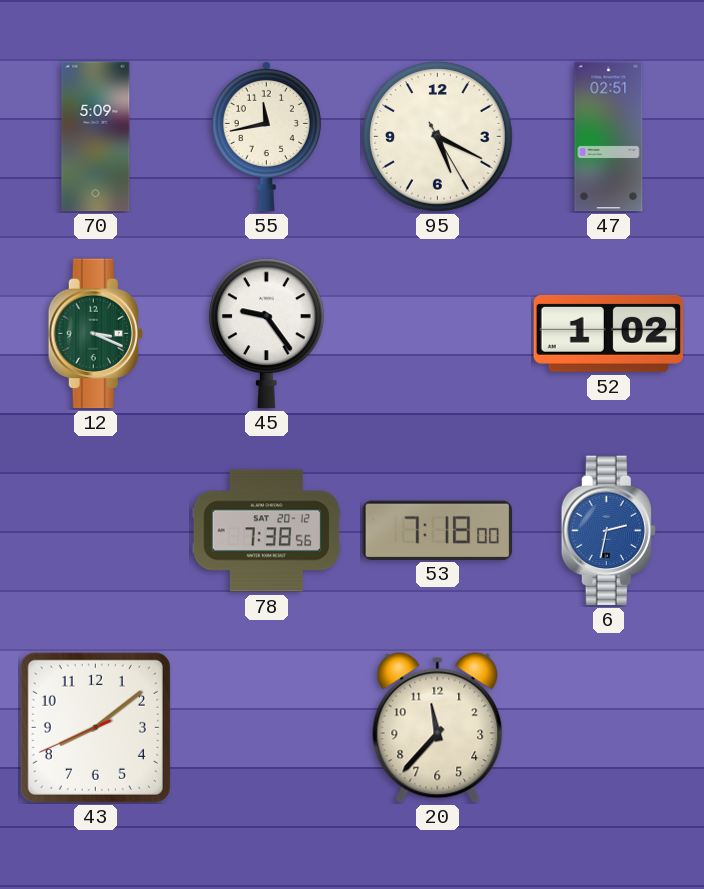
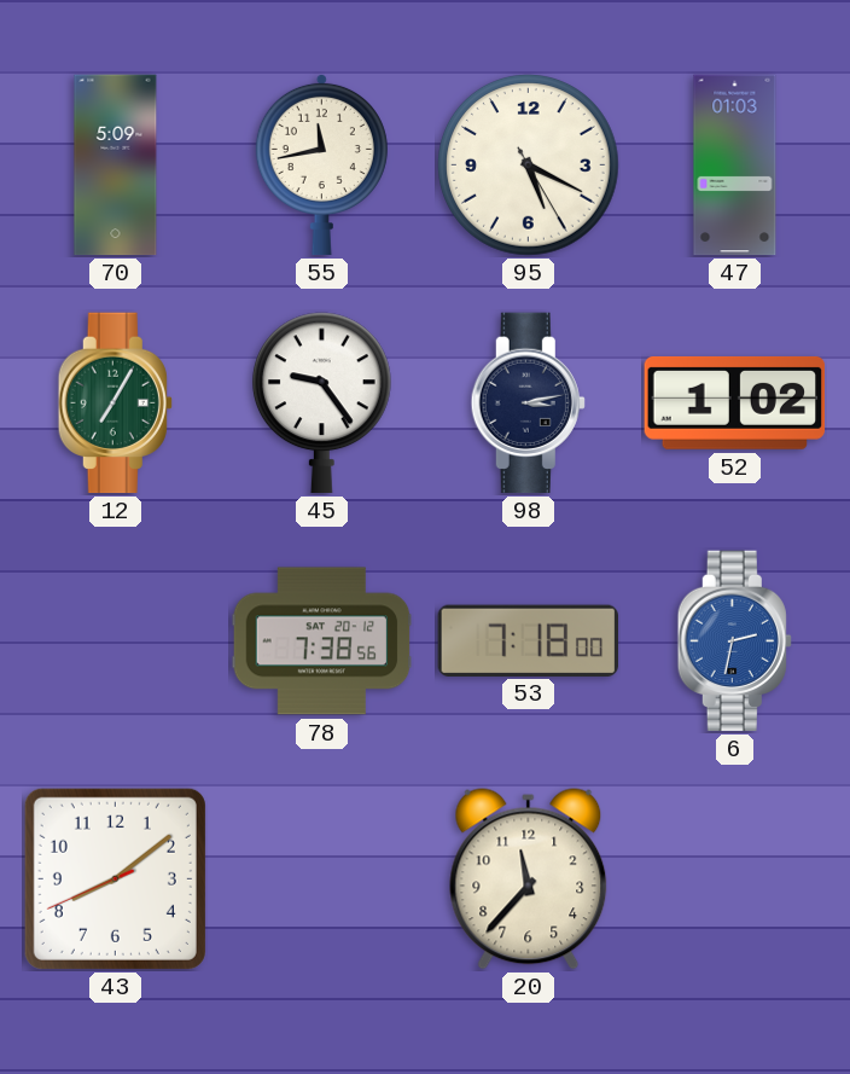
47: 02:51 -> 01:03 (735, 166)
12: 3:19 -> 7:05 (115, 404)
98: none -> 3:13 (528, 404)
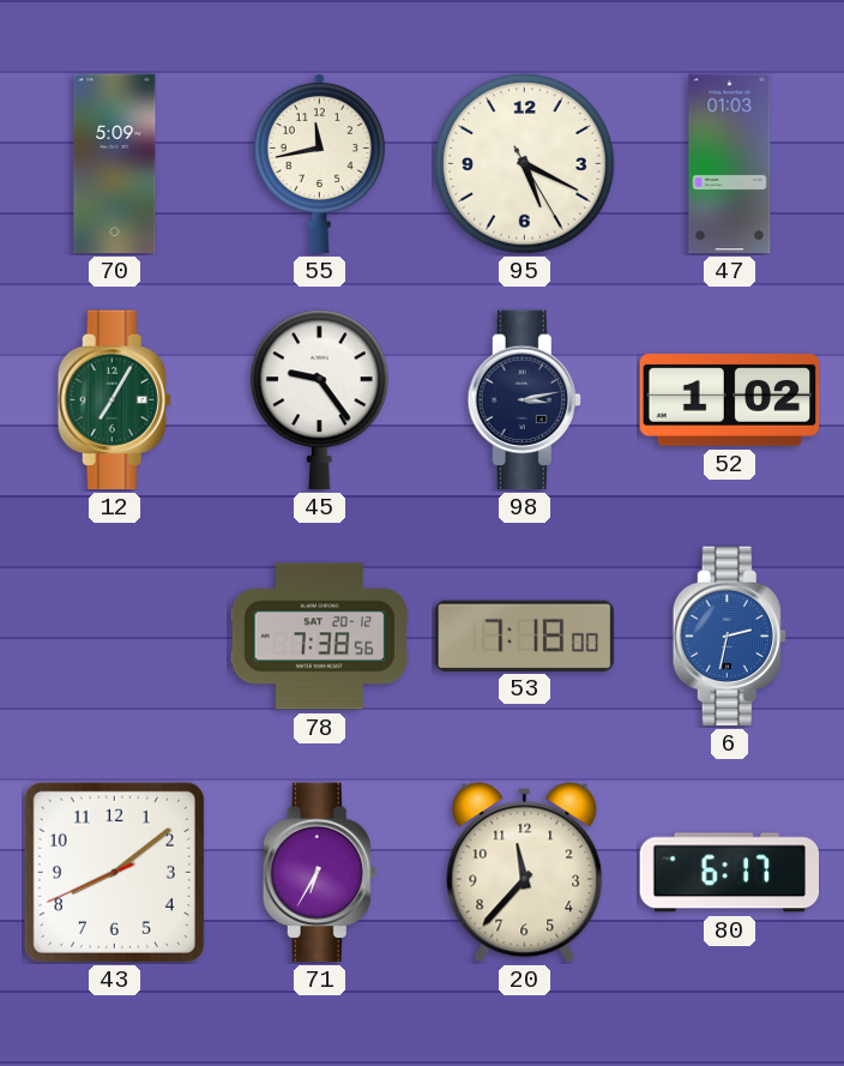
71: none -> 6:35 (319, 873)
80: none -> 6:17 (730, 873)
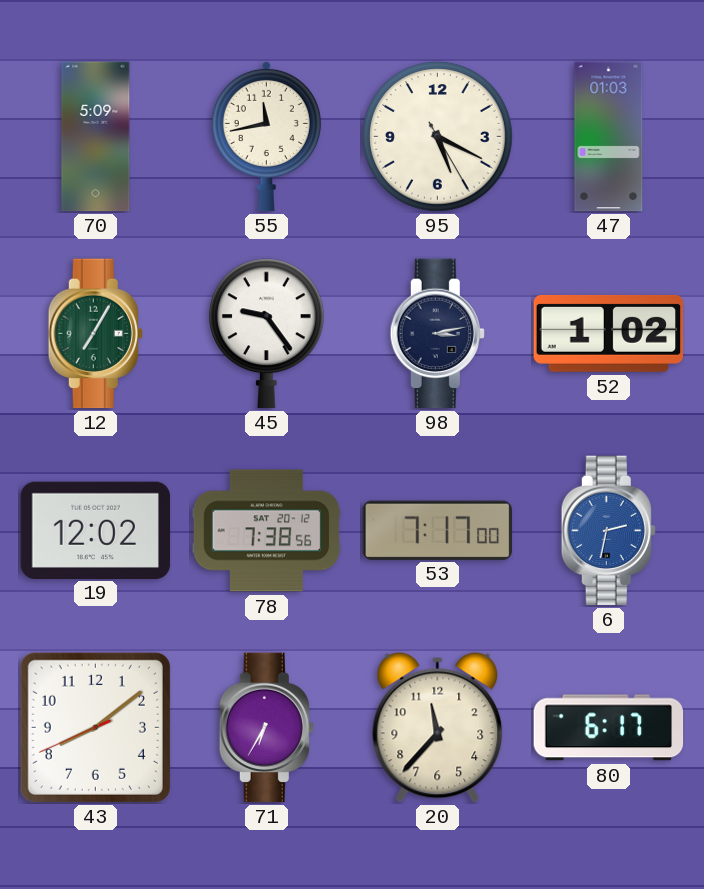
19: none -> 12:02 (95, 530)
53: 7:18 -> 7:17 (437, 530)
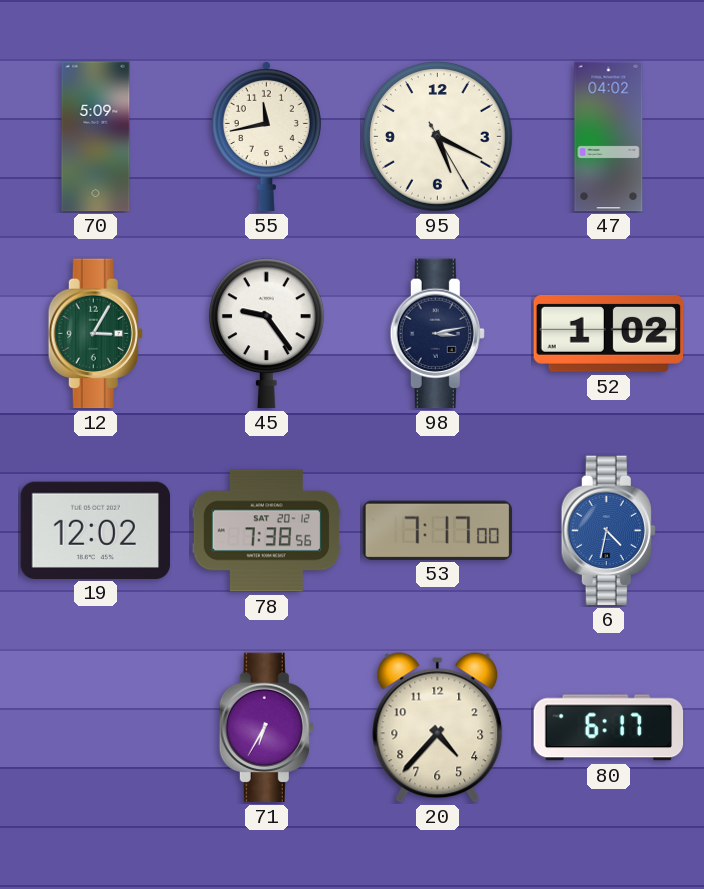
47: 01:03 -> 04:02 (609, 137)
12: 7:05 -> 3:05 (95, 334)
6: 2:32 -> 4:32 (608, 531)
43: 8:08 -> none (95, 727)
20: 11:37 -> 4:37 (438, 728)
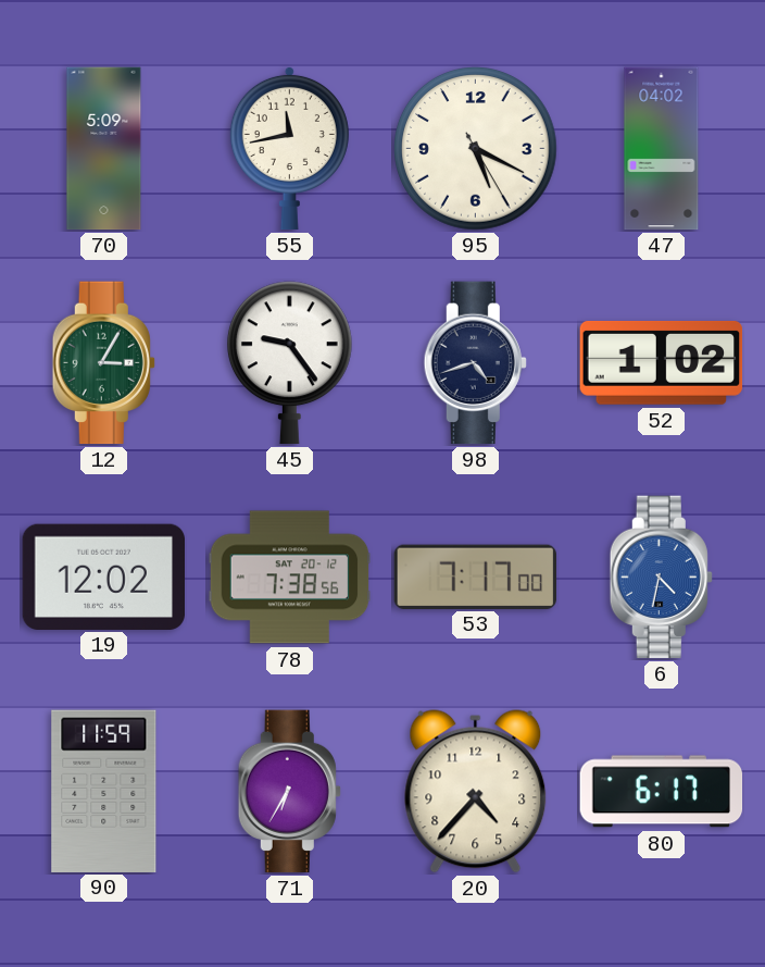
98: 3:13 -> 4:42 (475, 363)
90: none -> 11:59 (104, 791)
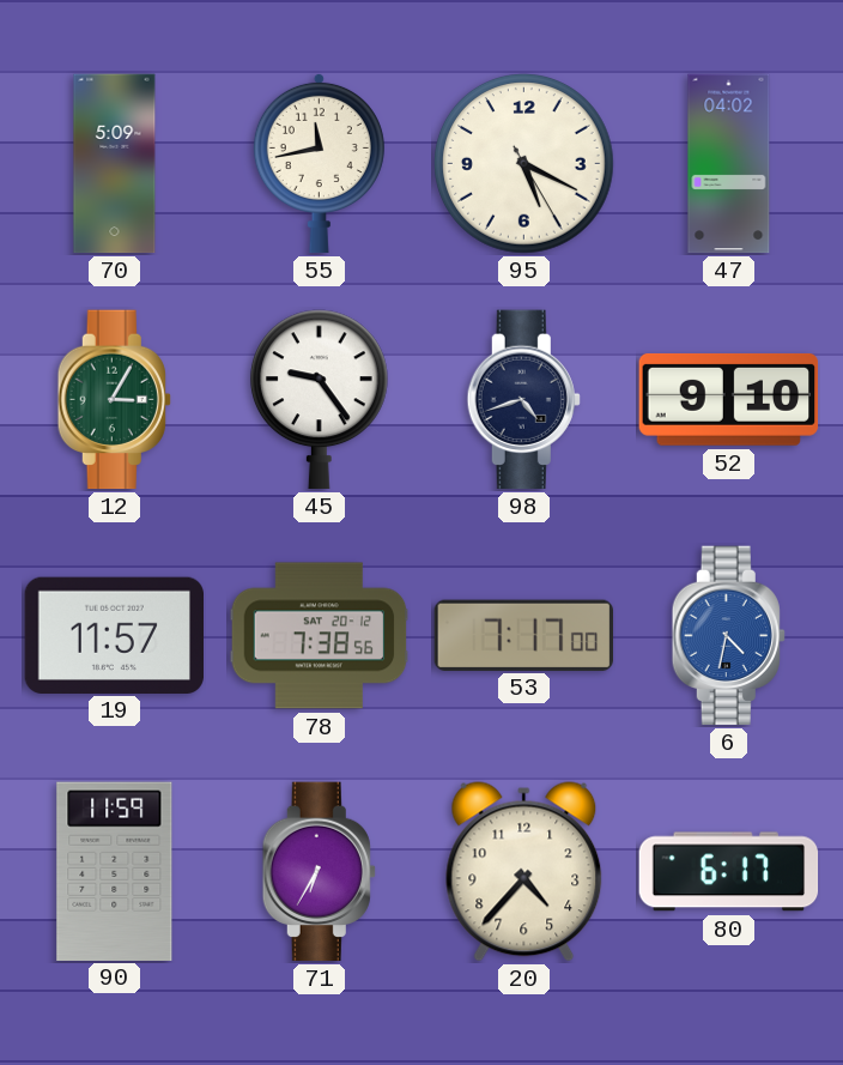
52: 1:02 -> 9:10 (729, 399)
19: 12:02 -> 11:57 (114, 635)
